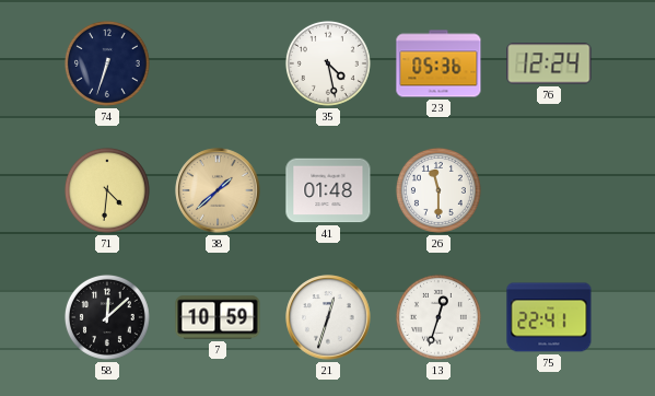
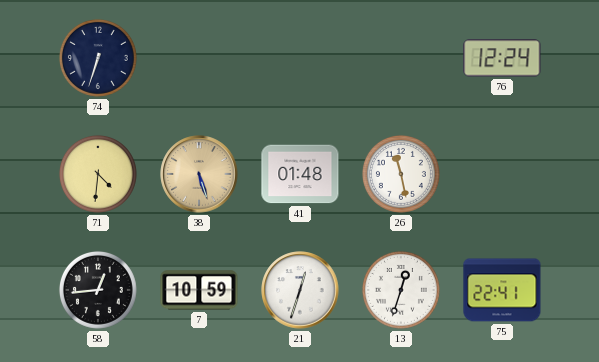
35: 4:28 -> none (328, 63)
23: 05:36 -> none (438, 63)
38: 1:38 -> 5:27 (199, 174)
26: 11:30 -> 11:28 (401, 174)
58: 12:08 -> 12:44 (98, 290)
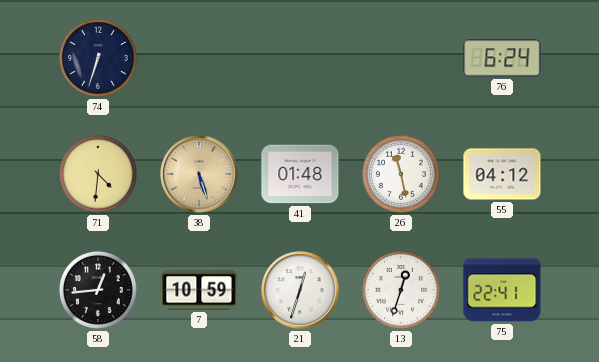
76: 12:24 -> 6:24 (502, 58)
55: none -> 04:12 (502, 174)
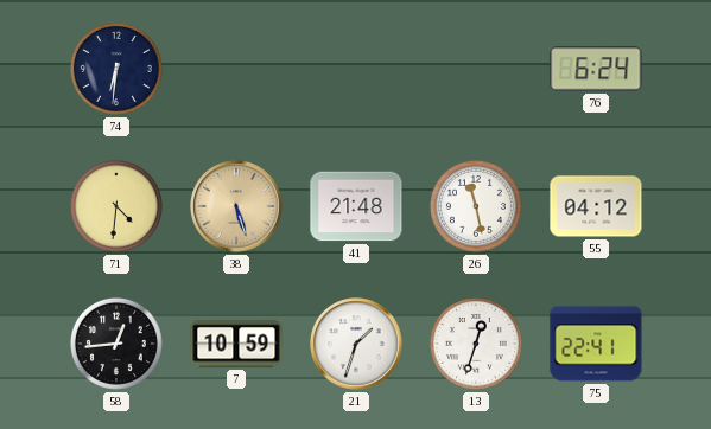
74: 6:33 -> 6:31 (116, 69)
41: 01:48 -> 21:48 (356, 206)
21: 12:33 -> 1:33 (356, 344)
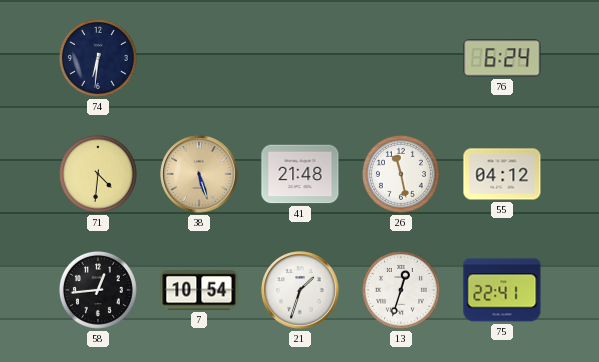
7: 10:59 -> 10:54 (199, 290)
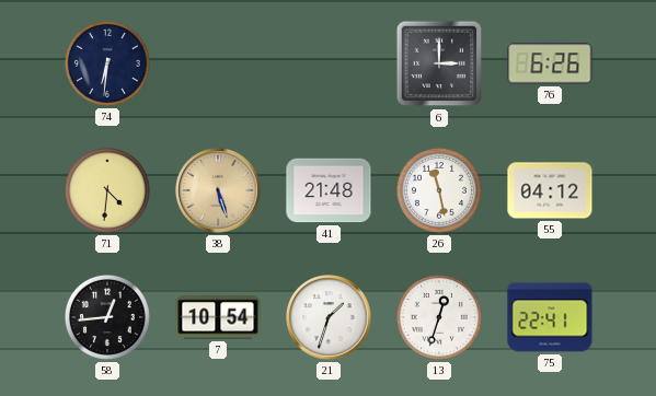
6: none -> 3:00 (439, 63)
76: 6:24 -> 6:26 (550, 63)
